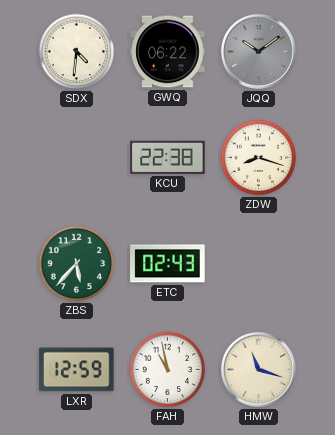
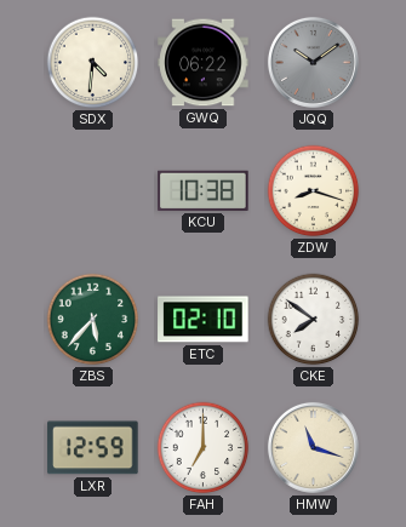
KCU: 22:38 -> 10:38 (204, 190)
ETC: 02:43 -> 02:10 (204, 320)
CKE: none -> 7:51 (314, 320)
FAH: 10:58 -> 7:00 (204, 448)
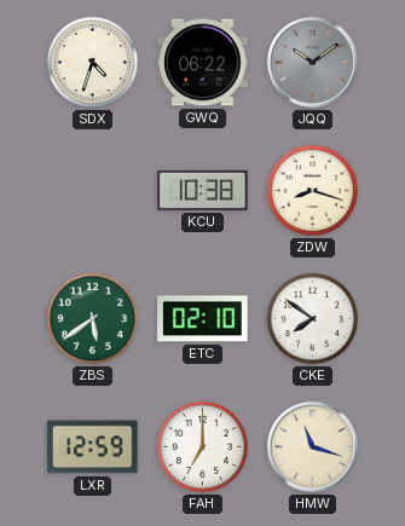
SDX: 4:31 -> 4:33 (93, 63)
ZBS: 5:37 -> 5:39 (93, 319)
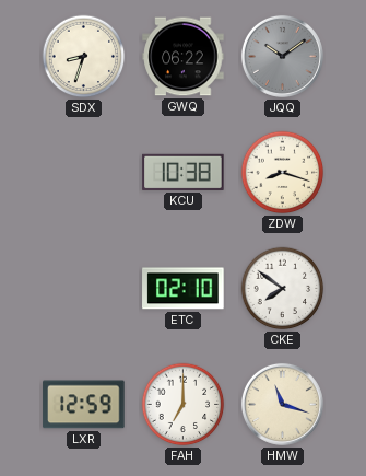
SDX: 4:33 -> 8:33 (84, 57)
ZBS: 5:39 -> none (93, 319)
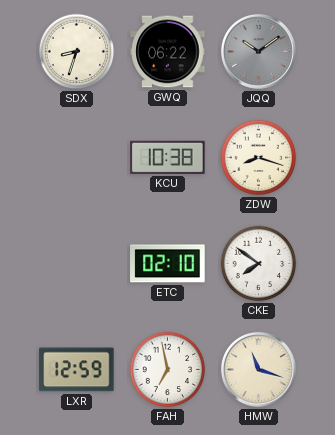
FAH: 7:00 -> 6:58 (168, 370)
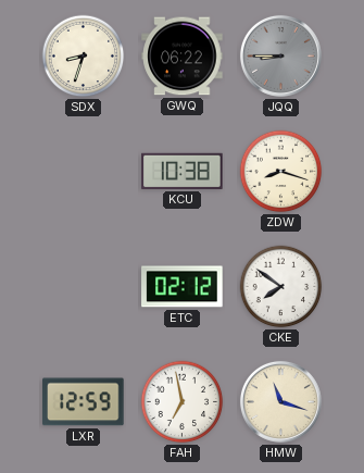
JQQ: 10:09 -> 8:45 (280, 55)
ETC: 02:10 -> 02:12 (183, 287)
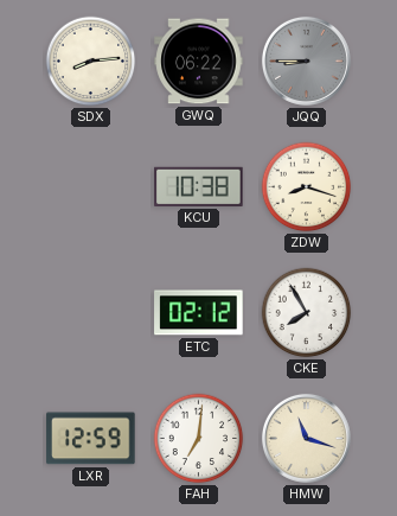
SDX: 8:33 -> 8:14 (91, 62)
CKE: 7:51 -> 7:55 (307, 313)
FAH: 6:58 -> 7:01 (199, 439)
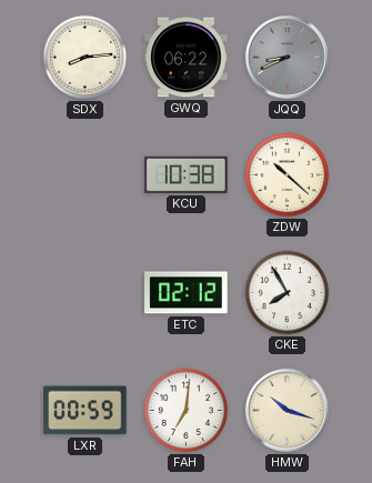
JQQ: 8:45 -> 8:41 (286, 57)
ZDW: 8:18 -> 10:22 (288, 175)
LXR: 12:59 -> 00:59 (86, 411)
HMW: 11:18 -> 10:18 (286, 410)
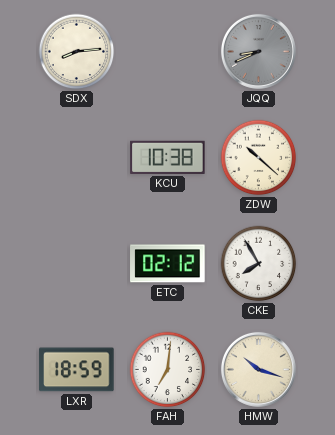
GWQ: 06:22 -> none (187, 58)
LXR: 00:59 -> 18:59 (77, 370)
